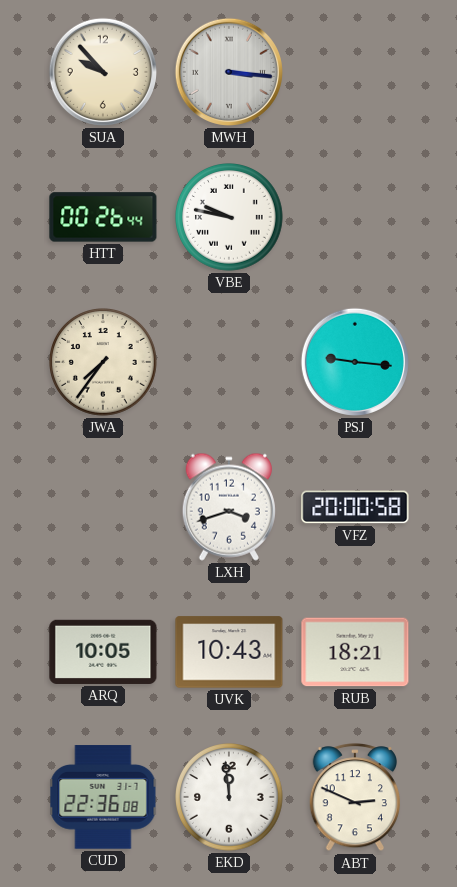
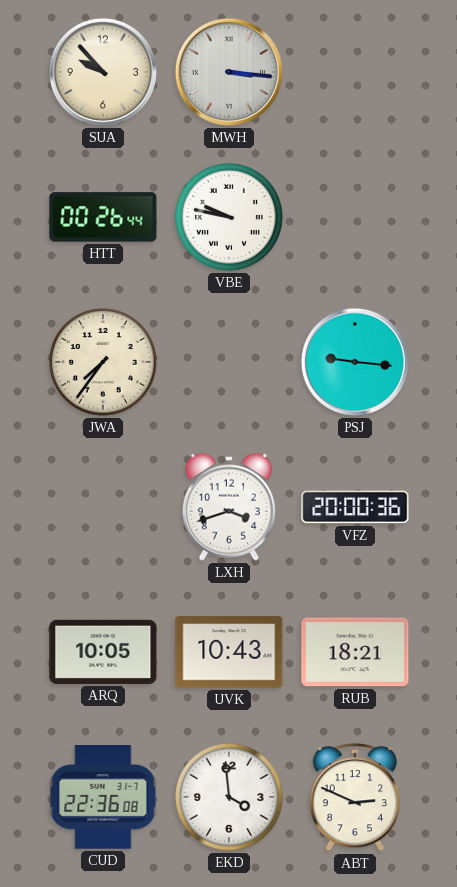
VFZ: 20:00:58 -> 20:00:36 (355, 507)
EKD: 11:59 -> 3:59 (230, 798)
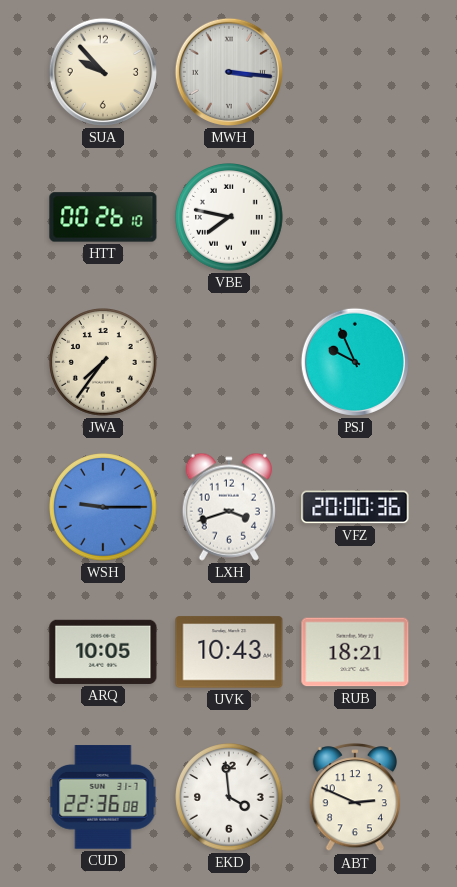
HTT: 00:26:44 -> 00:26:10 (103, 217)
VBE: 9:47 -> 7:47 (230, 218)
PSJ: 9:16 -> 9:56 (355, 362)
WSH: none -> 9:15 (104, 508)
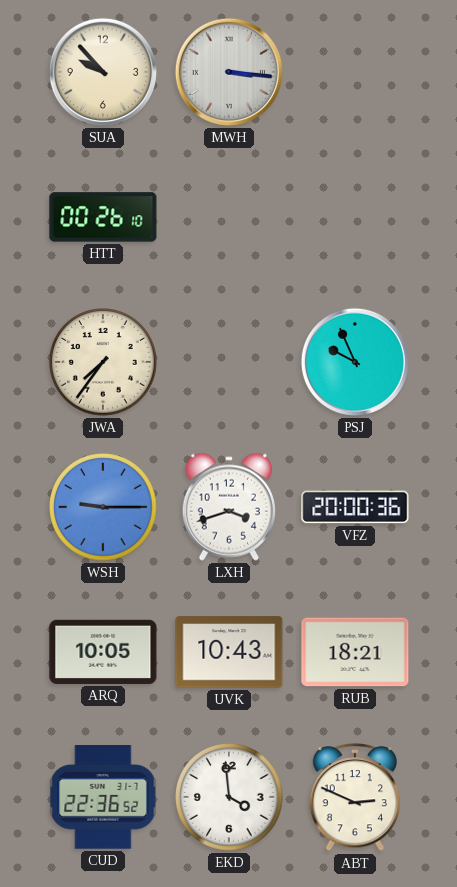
VBE: 7:47 -> none (230, 218)
CUD: 22:36:08 -> 22:36:52 (103, 797)
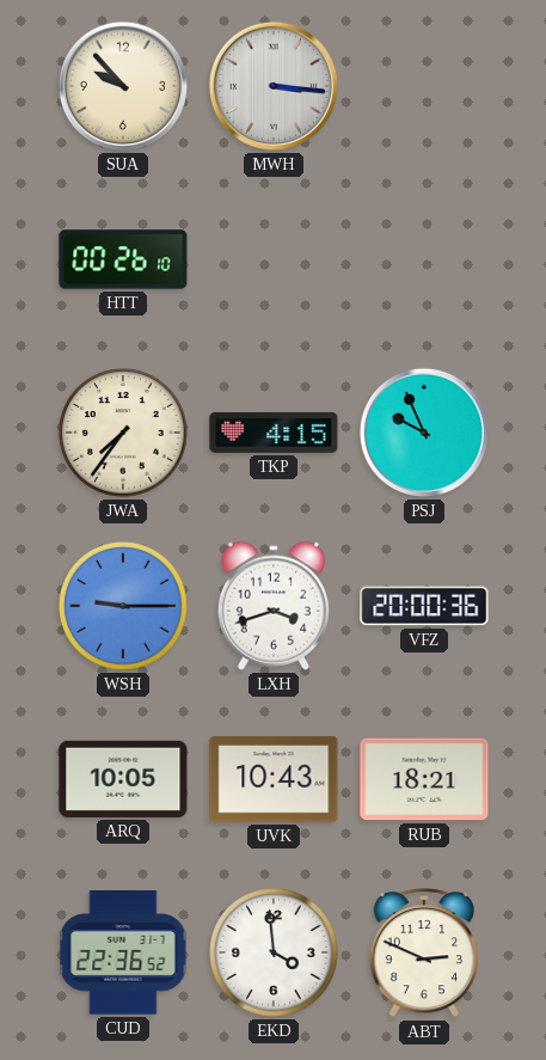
TKP: none -> 4:15 (274, 433)
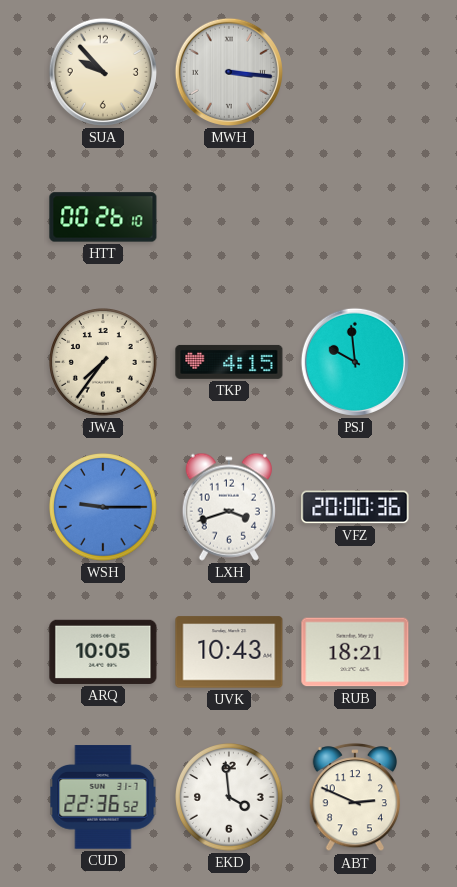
PSJ: 9:56 -> 9:59 (355, 362)
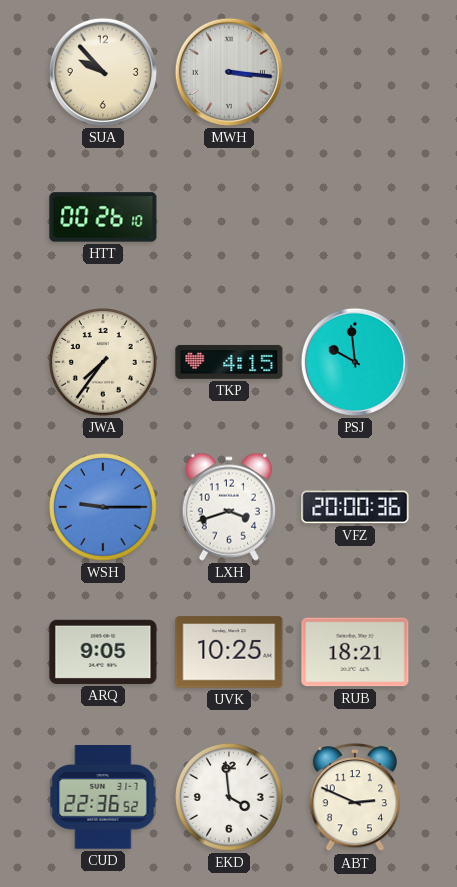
ARQ: 10:05 -> 9:05 (103, 652)
UVK: 10:43 -> 10:25 (229, 652)
